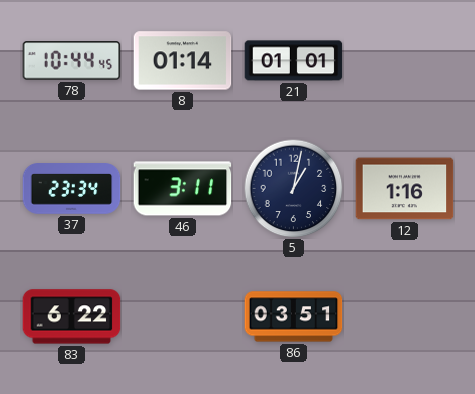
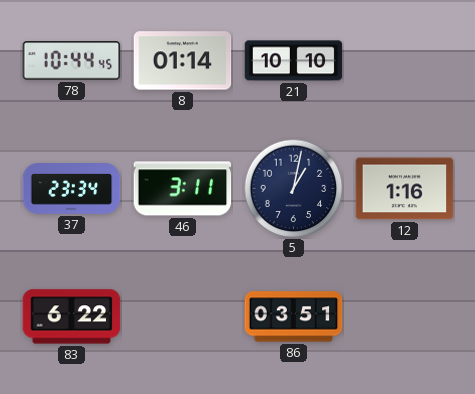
21: 01:01 -> 10:10 (294, 61)
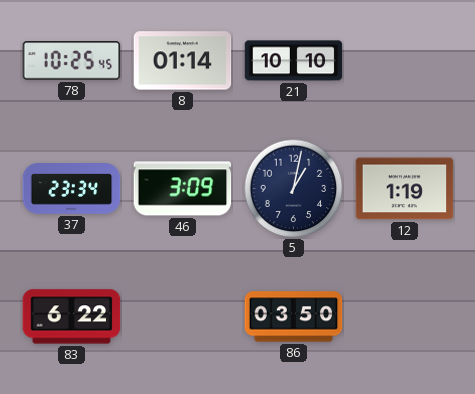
78: 10:44 -> 10:25 (72, 61)
46: 3:11 -> 3:09 (183, 189)
12: 1:16 -> 1:19 (405, 189)
86: 03:51 -> 03:50 (294, 317)
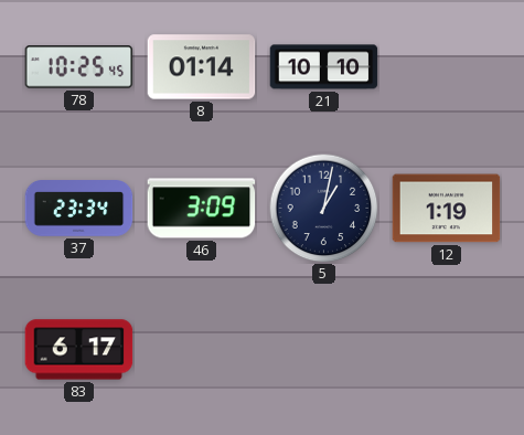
83: 6:22 -> 6:17 (79, 350)
86: 03:50 -> none (294, 317)
